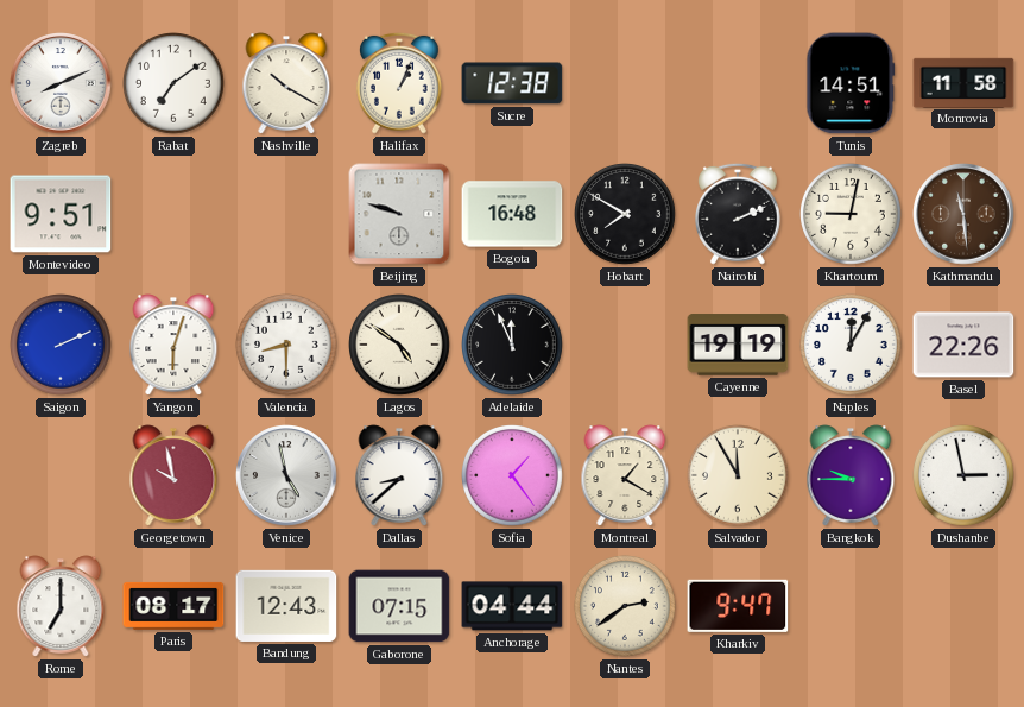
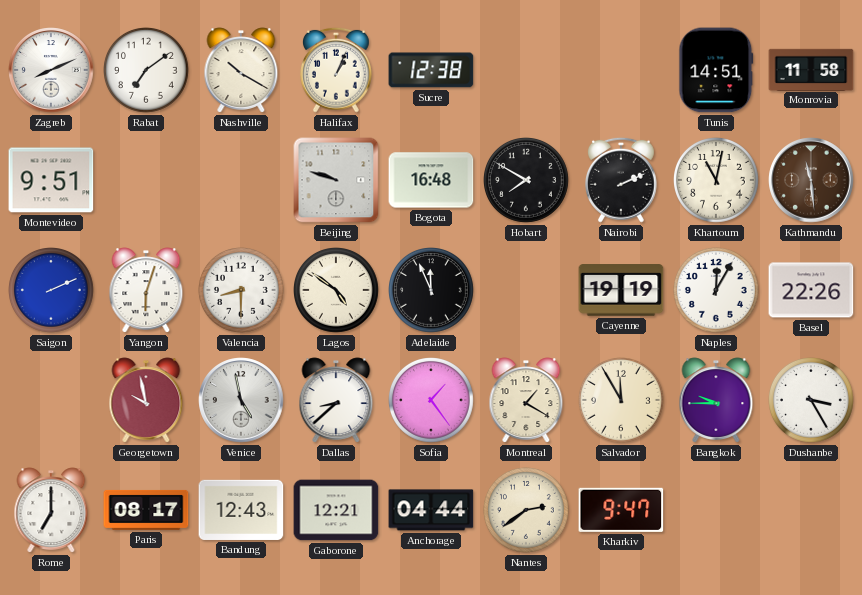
Khartoum: 9:02 -> 11:02 (717, 181)
Dushanbe: 2:58 -> 3:25 (812, 401)
Gaborone: 07:15 -> 12:21 (336, 510)
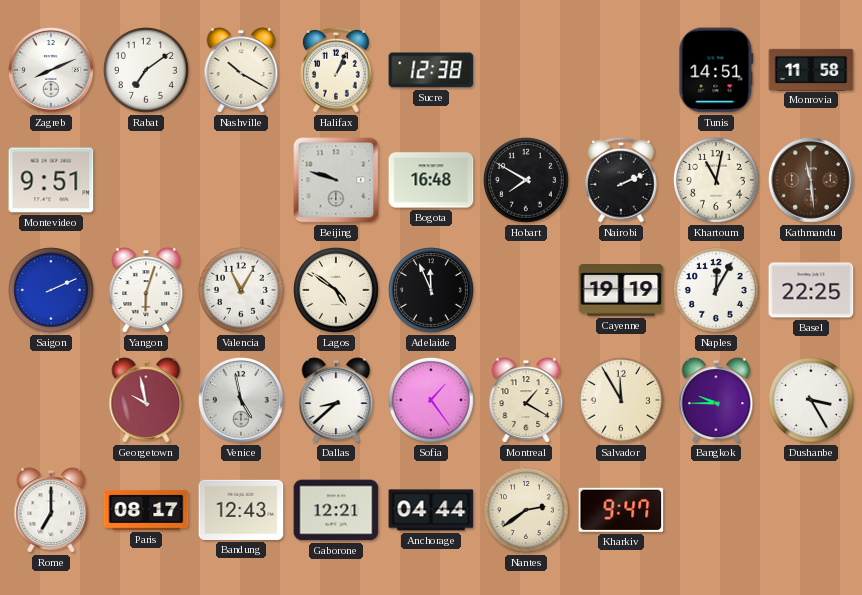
Valencia: 8:30 -> 11:05 (242, 291)
Basel: 22:26 -> 22:25 (811, 290)
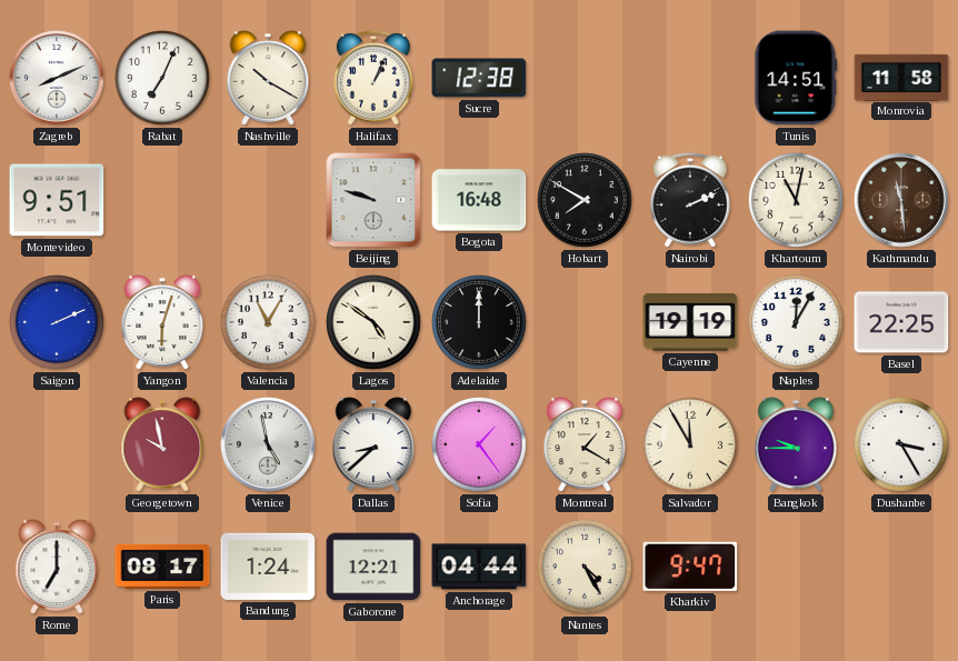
Rabat: 7:09 -> 7:04 (163, 79)
Adelaide: 11:56 -> 12:00 (480, 323)
Bandung: 12:43 -> 1:24 (268, 567)
Nantes: 2:39 -> 4:25 (586, 568)
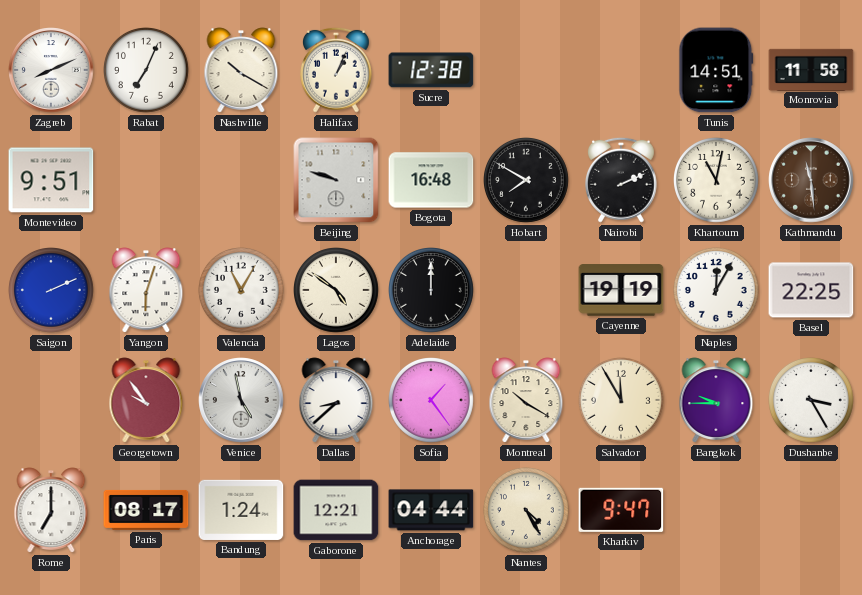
Georgetown: 9:58 -> 9:54 (146, 400)
Montreal: 1:20 -> 10:20 (526, 400)
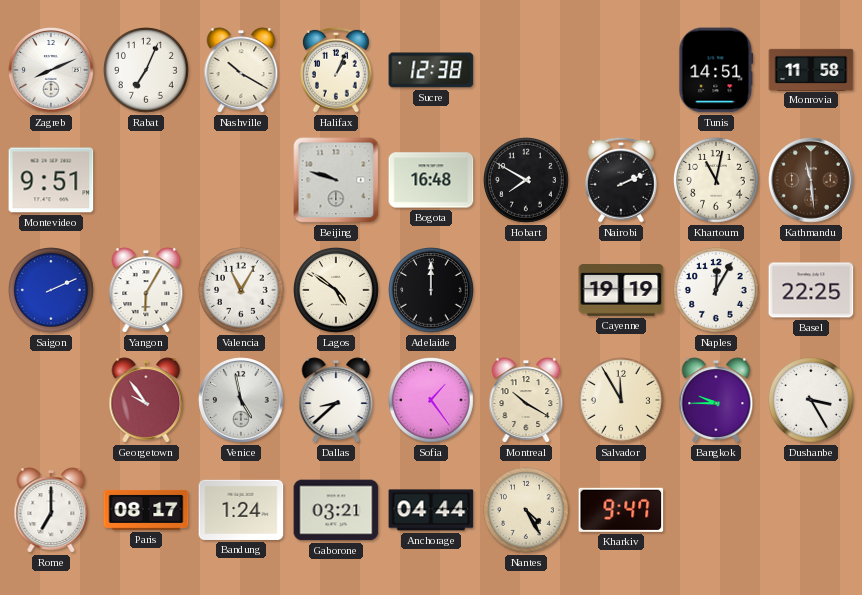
Yangon: 6:03 -> 6:05 (146, 290)
Gaborone: 12:21 -> 03:21 (336, 510)
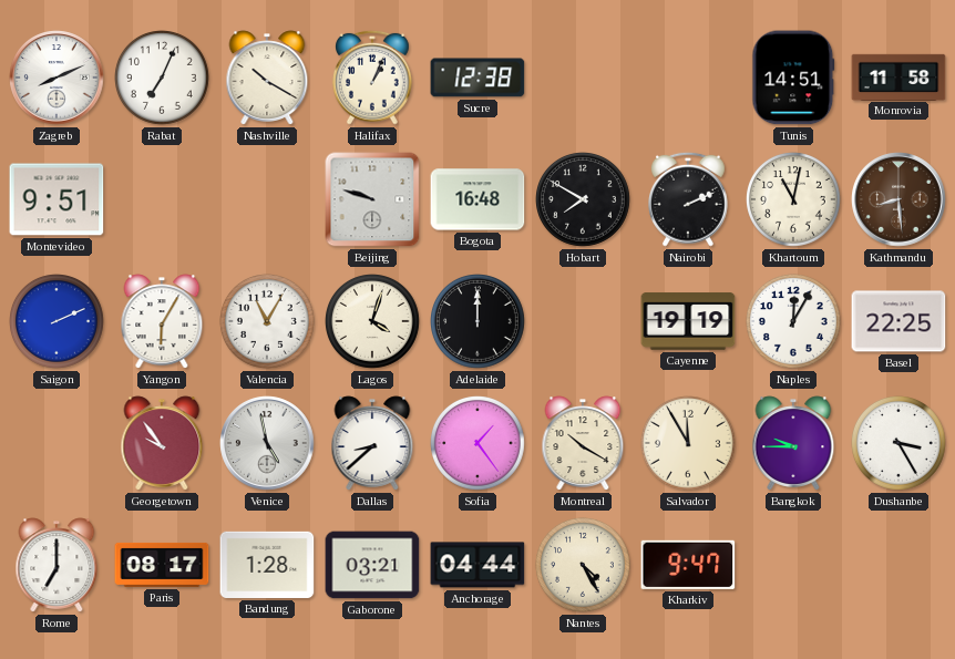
Kathmandu: 11:29 -> 8:29 (898, 199)
Lagos: 4:51 -> 4:03 (373, 322)
Bandung: 1:24 -> 1:28 (267, 565)
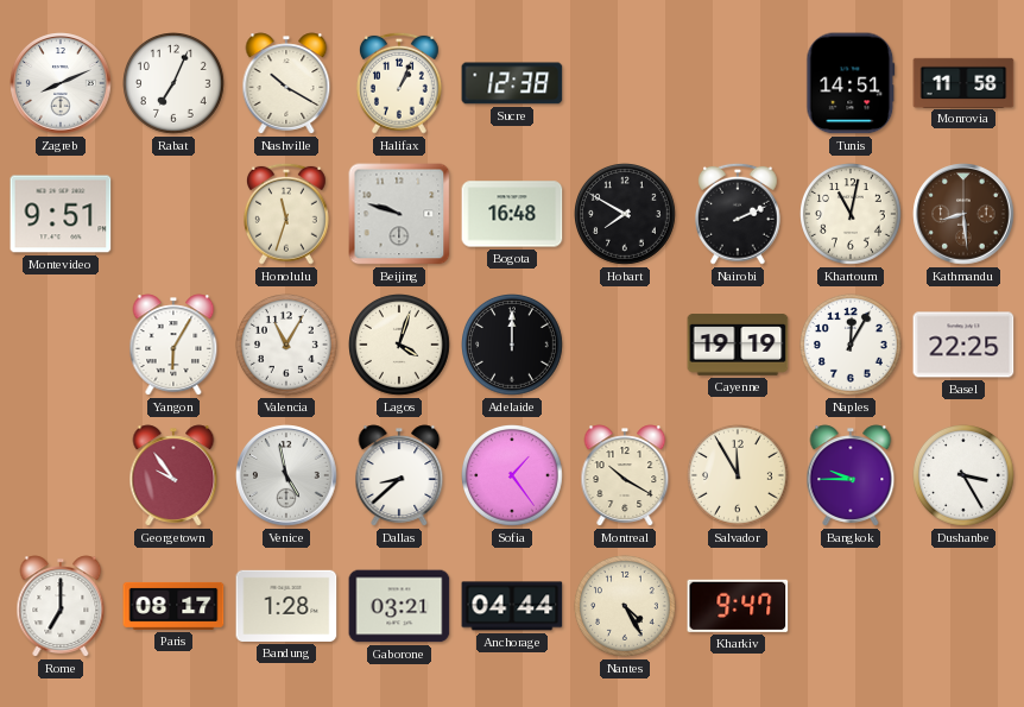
Honolulu: none -> 11:33 (287, 214)
Saigon: 2:11 -> none (58, 322)
